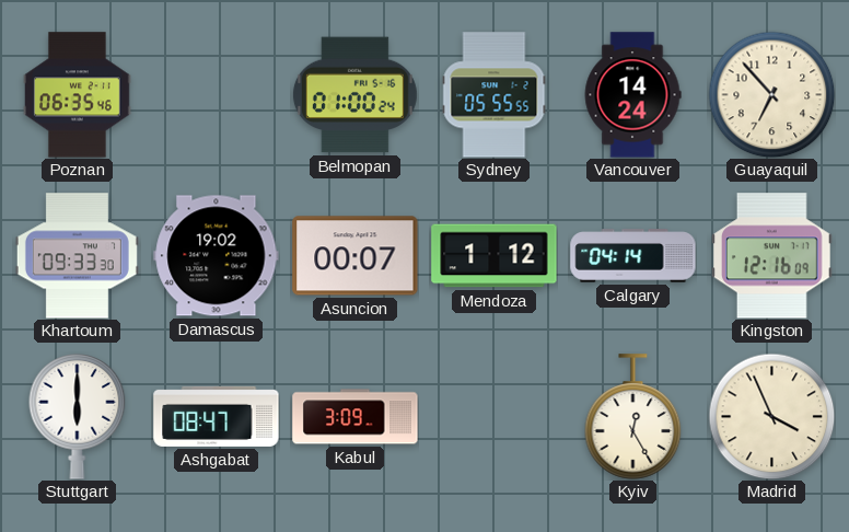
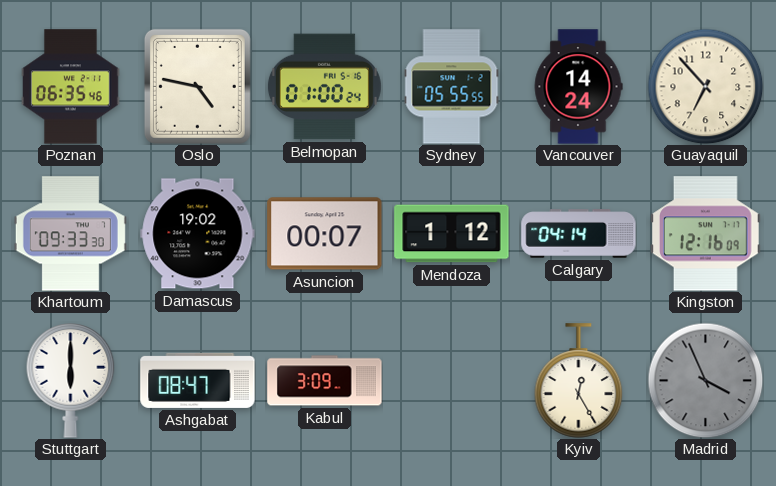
Oslo: none -> 4:47 (197, 86)
Madrid dial: cream -> grey (705, 380)
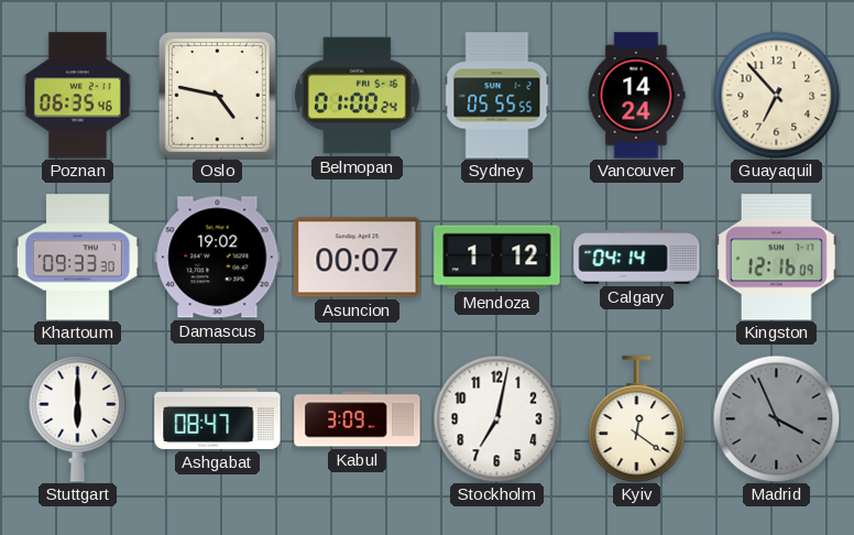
Stockholm: none -> 7:02 (496, 418)
Kyiv: 12:25 -> 12:21 (637, 419)
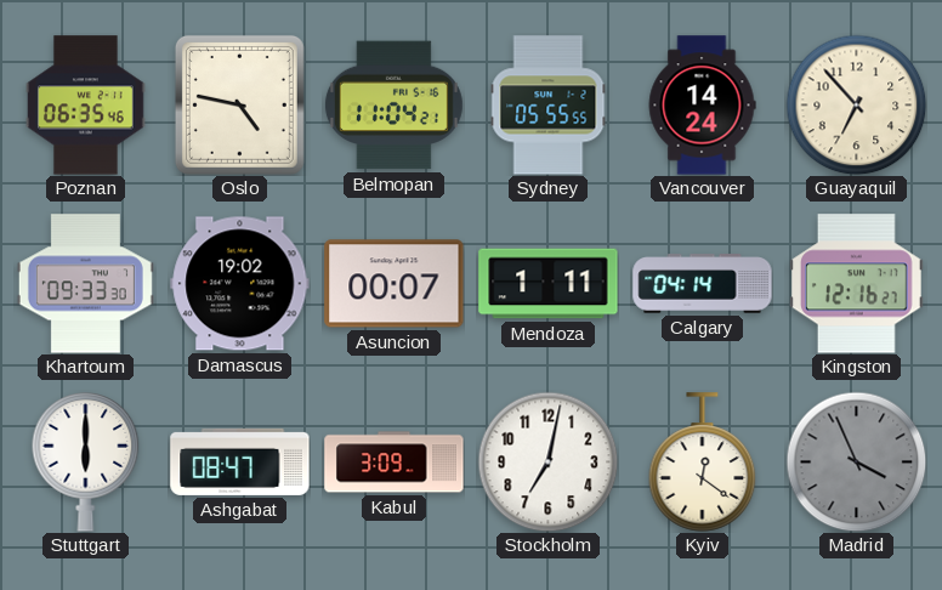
Belmopan: 01:00 -> 11:04 (393, 106)
Mendoza: 1:12 -> 1:11 (549, 284)
Kingston: 12:16:09 -> 12:16:27 (857, 284)
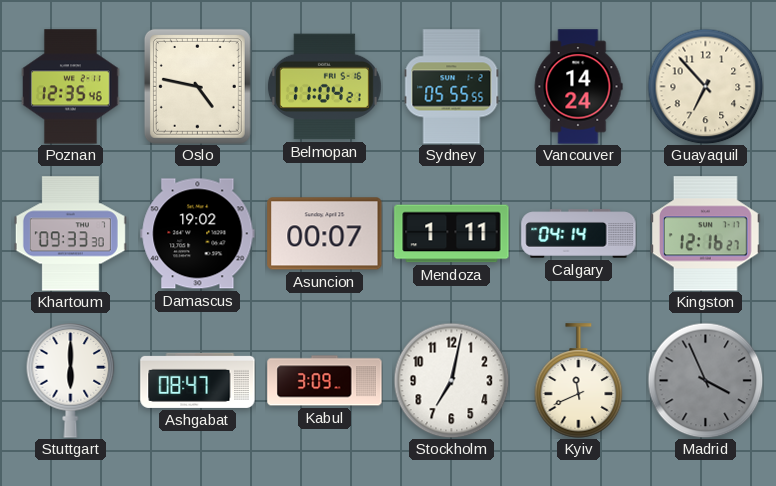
Poznan: 06:35 -> 12:35 (71, 87)
Kyiv: 12:21 -> 11:41 (579, 381)
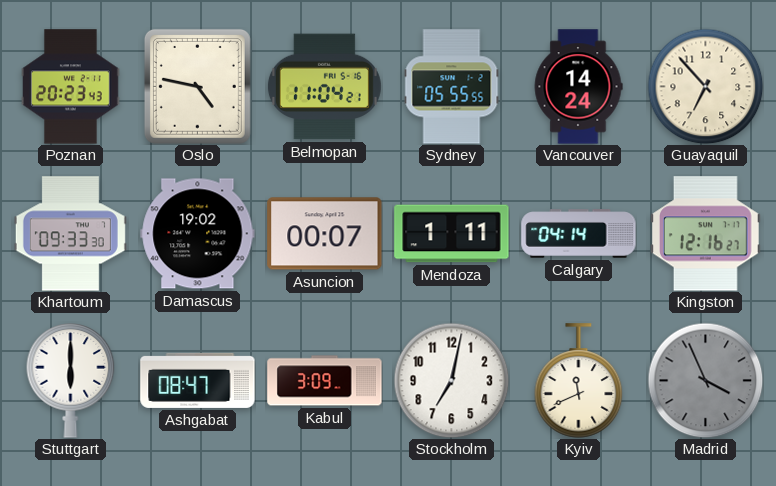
Poznan: 12:35 -> 20:23 (71, 87)
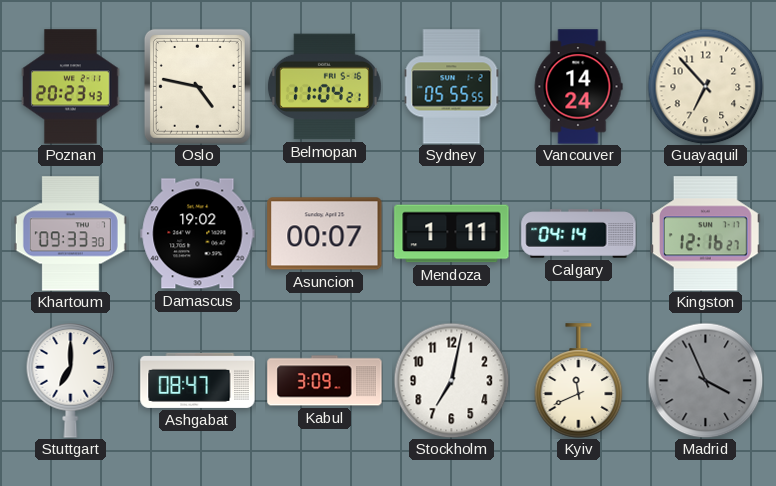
Stuttgart: 6:00 -> 7:00 (71, 381)
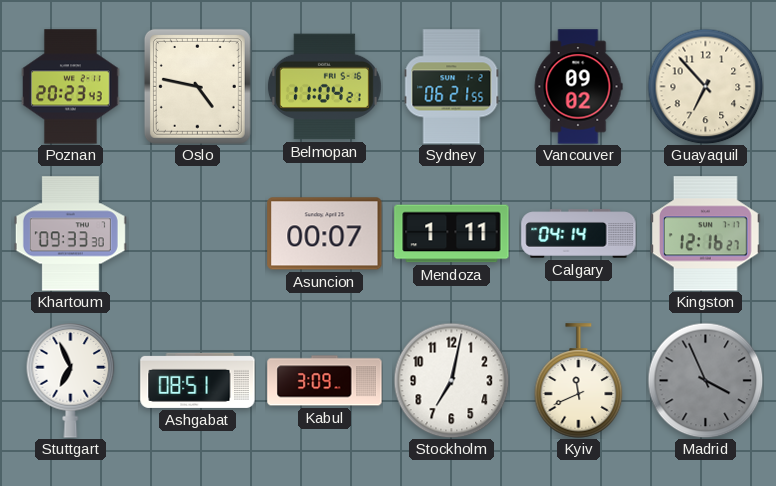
Sydney: 05:55 -> 06:21 (452, 87)
Vancouver: 14:24 -> 09:02 (578, 87)
Damascus: 19:02 -> none (198, 234)
Stuttgart: 7:00 -> 6:56 (71, 381)
Ashgabat: 08:47 -> 08:51 (198, 380)
